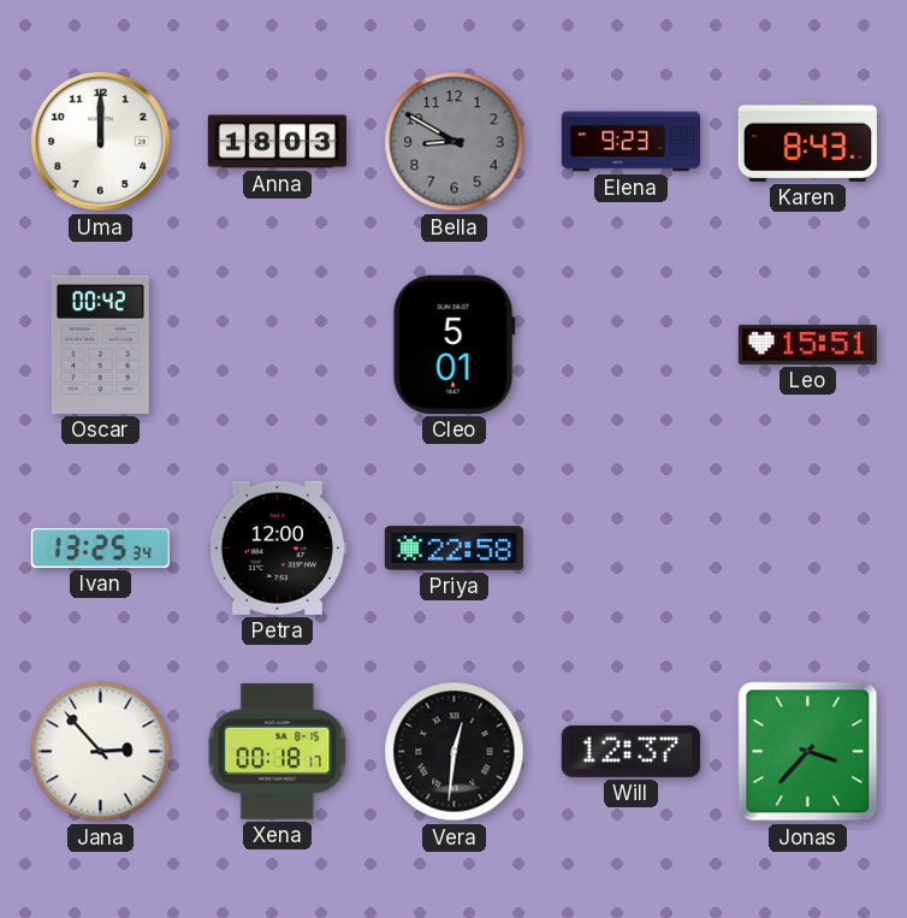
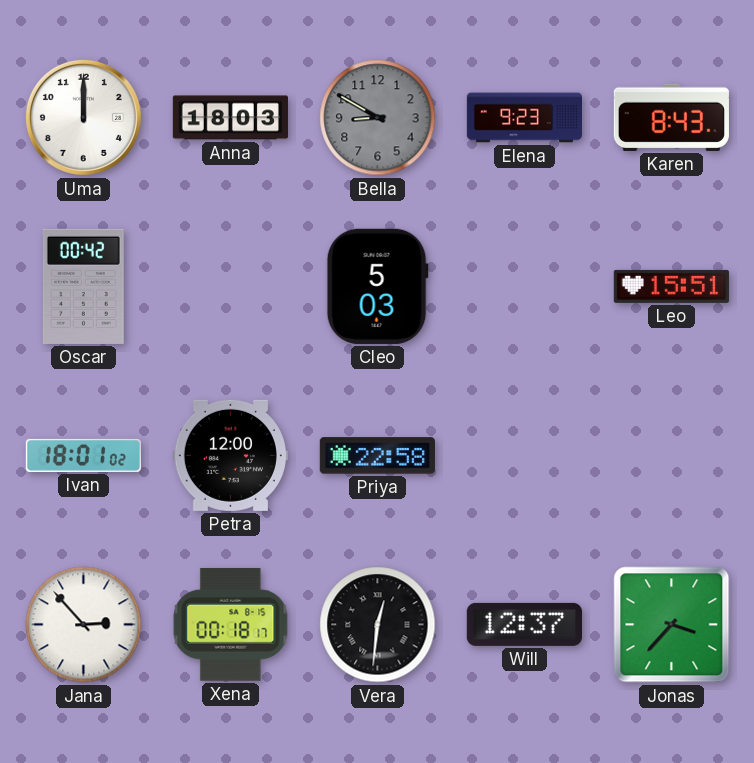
Cleo: 5:01 -> 5:03 (377, 286)
Ivan: 13:25 -> 18:01 (83, 455)
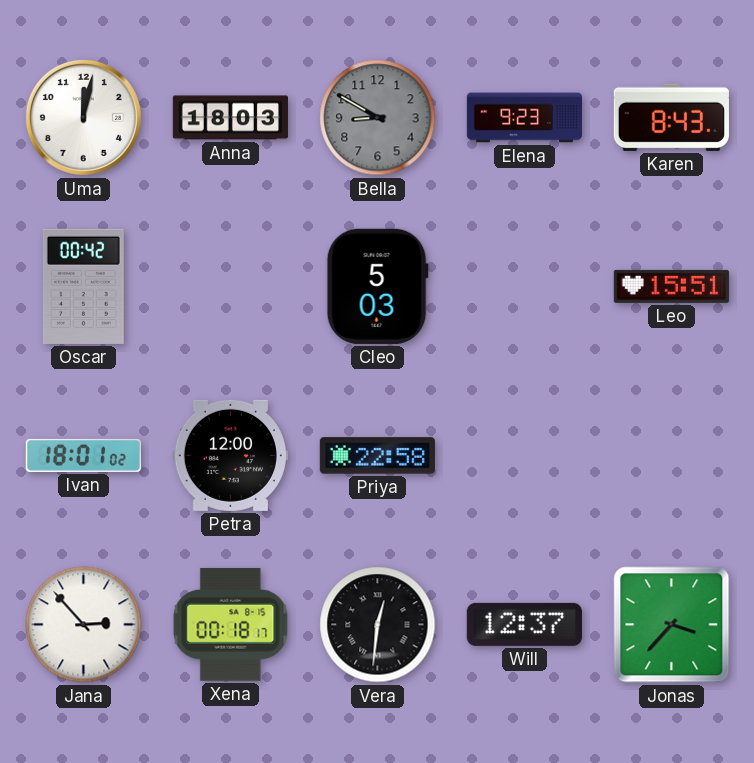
Uma: 12:00 -> 12:02 (83, 117)
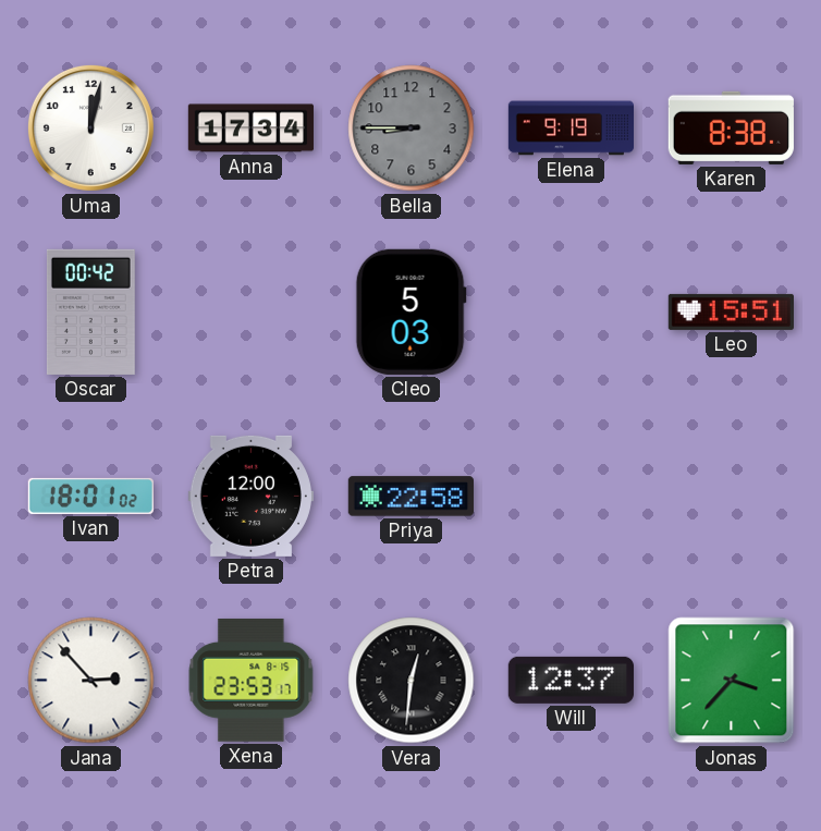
Anna: 18:03 -> 17:34 (250, 129)
Bella: 8:50 -> 8:45 (412, 129)
Elena: 9:23 -> 9:19 (571, 129)
Karen: 8:43 -> 8:38 (731, 127)
Xena: 00:18 -> 23:53 (252, 680)
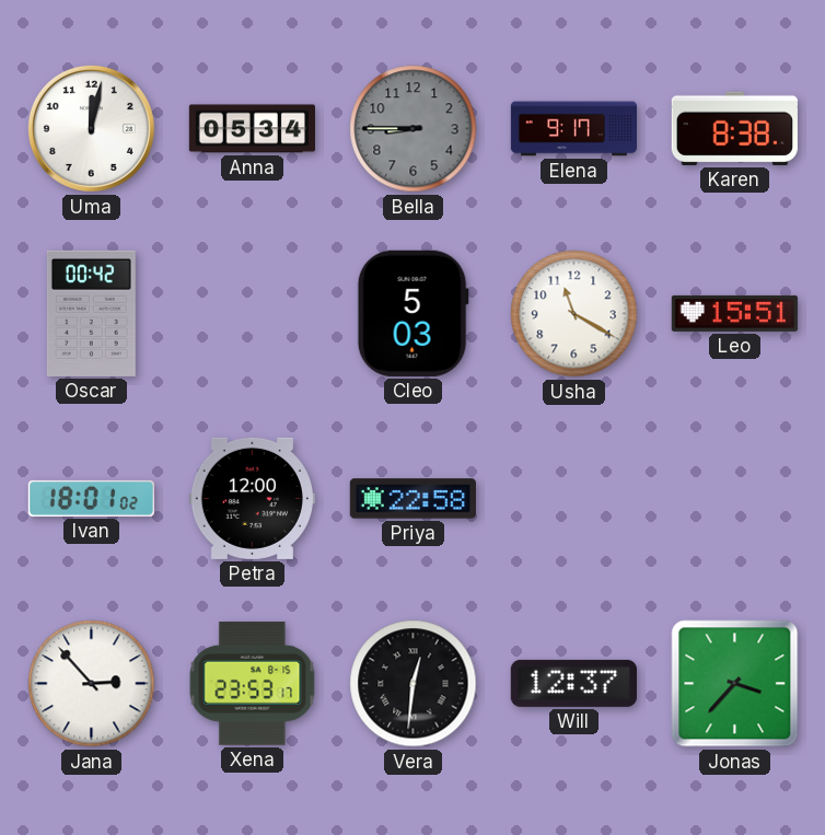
Anna: 17:34 -> 05:34 (252, 129)
Elena: 9:19 -> 9:17 (573, 129)
Usha: none -> 11:20 (574, 314)
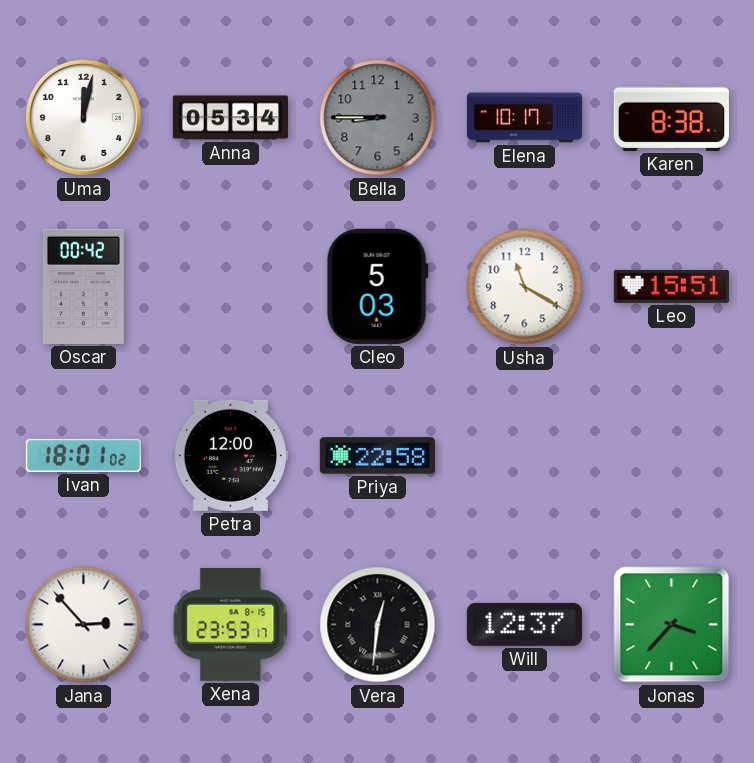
Elena: 9:17 -> 10:17 (524, 118)
